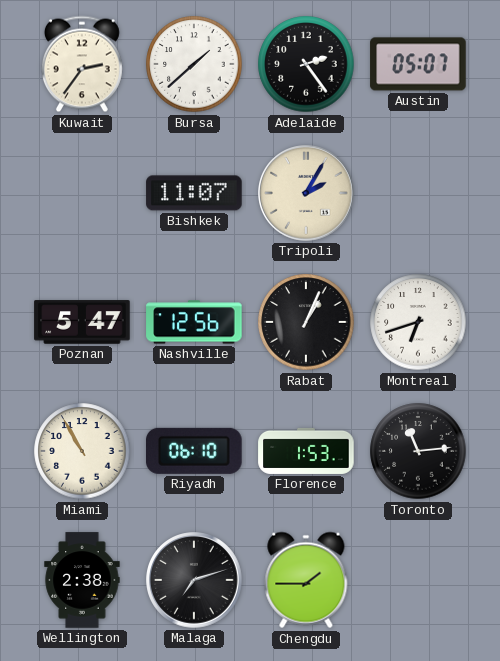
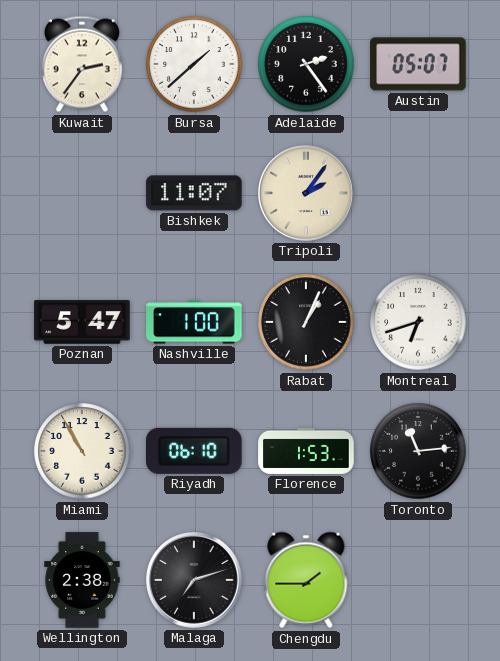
Tripoli: 2:05 -> 2:06 (306, 193)
Nashville: 12:56 -> 1:00 (194, 322)
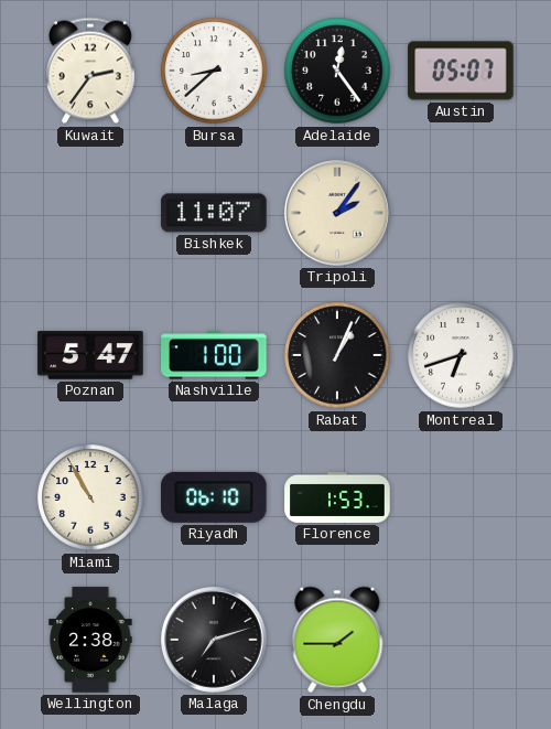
Bursa: 1:38 -> 8:38 (214, 71)
Adelaide: 2:24 -> 12:24 (337, 71)
Toronto: 11:14 -> none (418, 451)
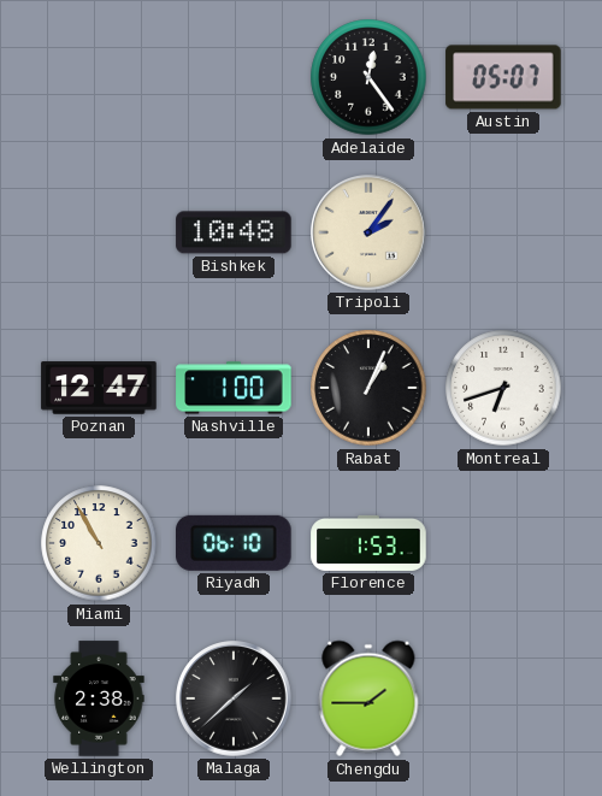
Kuwait: 2:36 -> none (90, 71)
Bursa: 8:38 -> none (214, 71)
Bishkek: 11:07 -> 10:48 (234, 232)
Poznan: 5:47 -> 12:47 (99, 388)
Malaga: 7:12 -> 1:38 (234, 698)
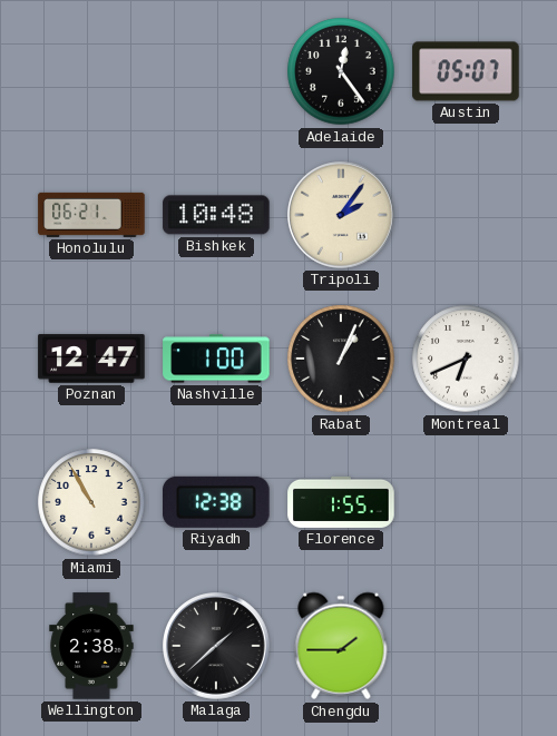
Honolulu: none -> 06:21 (91, 215)
Montreal: 6:42 -> 6:41 (466, 359)
Riyadh: 06:10 -> 12:38 (216, 502)
Florence: 1:53 -> 1:55 (341, 502)
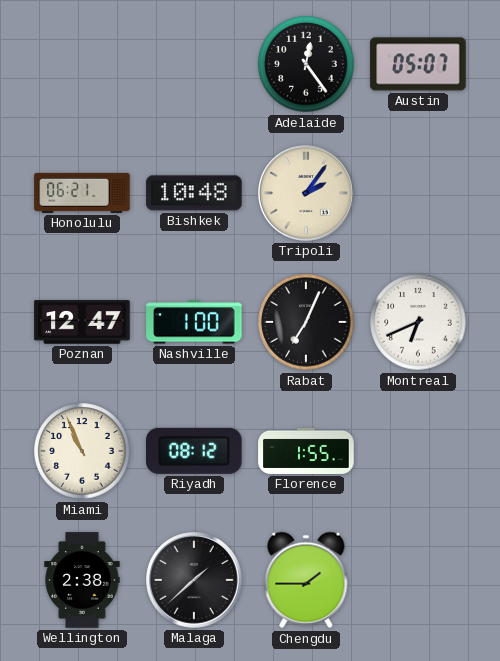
Rabat: 1:04 -> 7:04 (306, 322)
Miami: 10:55 -> 10:56 (82, 451)
Riyadh: 12:38 -> 08:12 (194, 451)
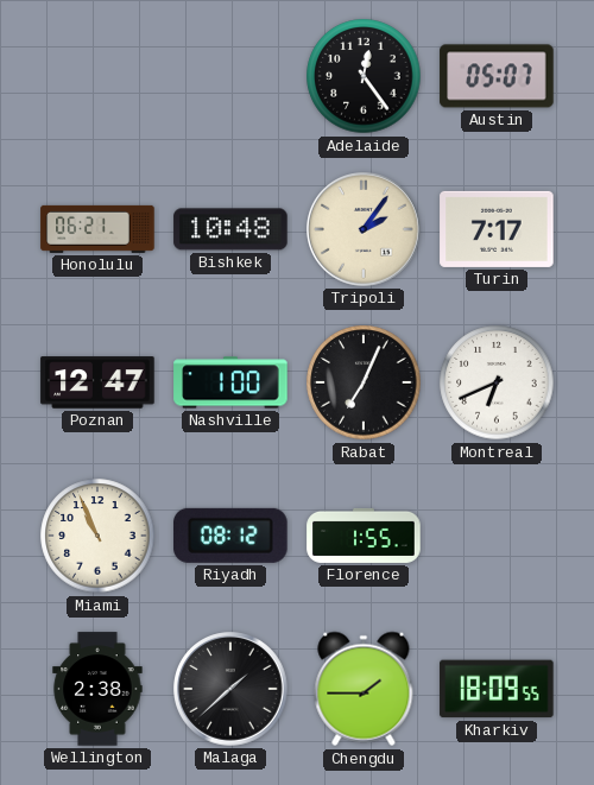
Turin: none -> 7:17 (497, 229)
Kharkiv: none -> 18:09 (497, 689)
